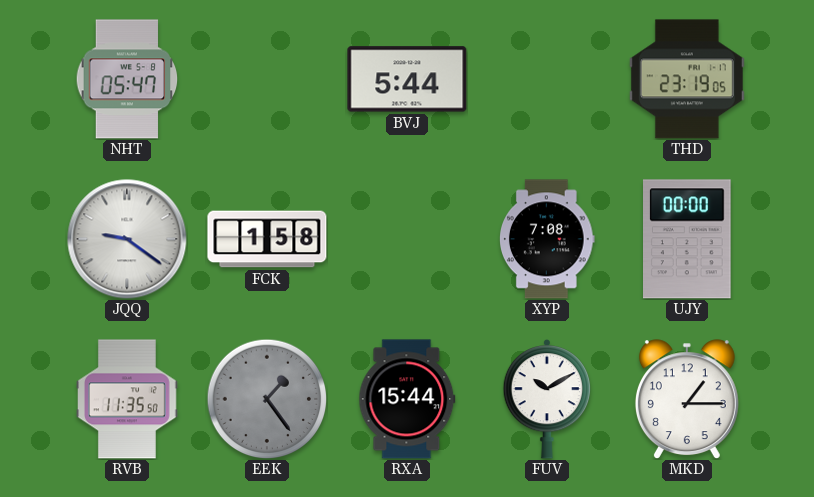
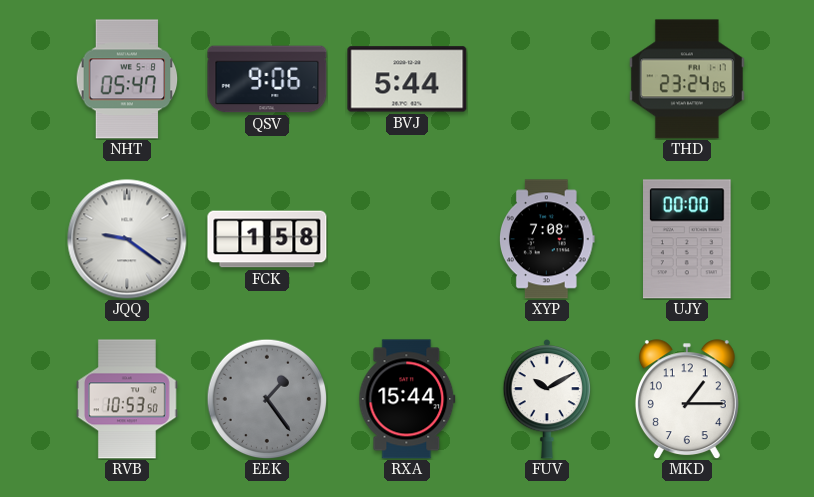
QSV: none -> 9:06 (267, 79)
THD: 23:19 -> 23:24 (687, 79)
RVB: 11:35 -> 10:53 (128, 399)
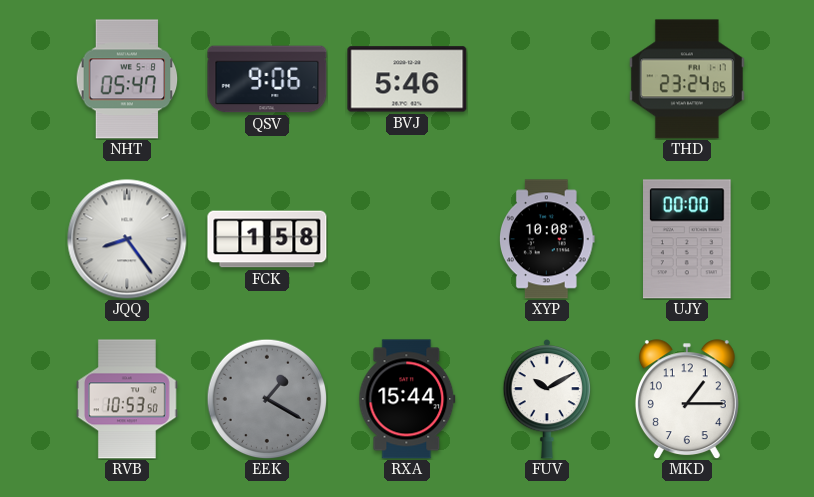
BVJ: 5:44 -> 5:46 (407, 79)
JQQ: 9:21 -> 8:24 (127, 239)
XYP: 7:08 -> 10:08 (548, 239)
EEK: 1:24 -> 1:20 (267, 399)
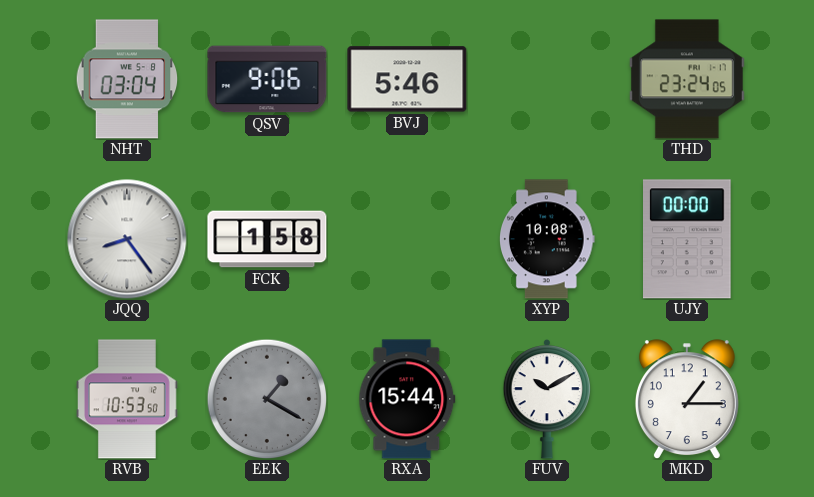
NHT: 05:47 -> 03:04 (127, 79)
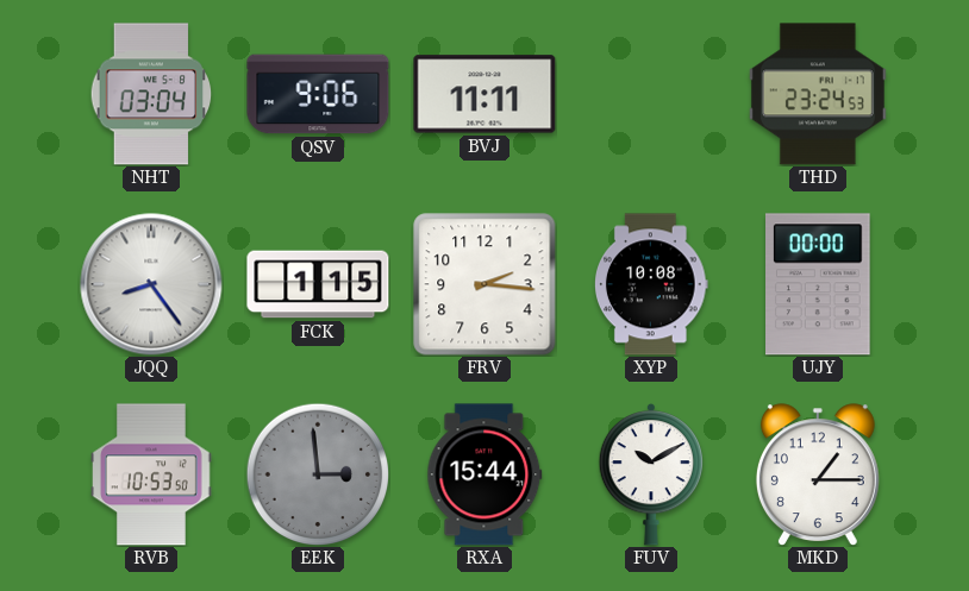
BVJ: 5:46 -> 11:11 (484, 94)
THD: 23:24:05 -> 23:24:53 (818, 94)
FCK: 1:58 -> 1:15 (318, 284)
FRV: none -> 2:16 (484, 284)
EEK: 1:20 -> 2:59 (318, 474)
